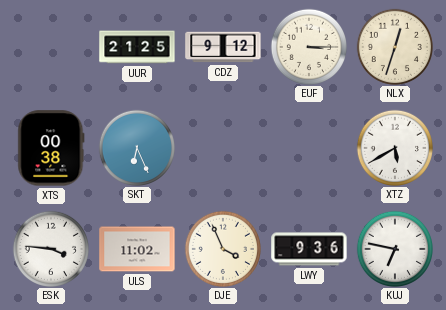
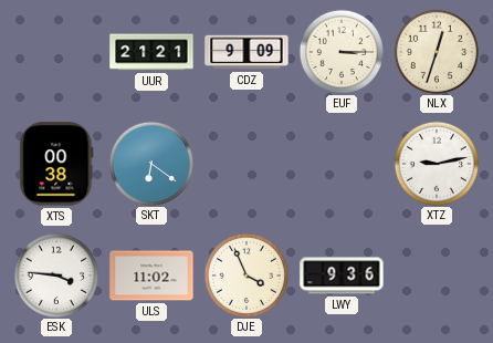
UUR: 21:25 -> 21:21 (151, 52)
CDZ: 9:12 -> 9:09 (246, 52)
SKT: 6:26 -> 6:21 (150, 163)
XTZ: 5:40 -> 9:13 (436, 163)
KUJ: 6:47 -> none (394, 248)
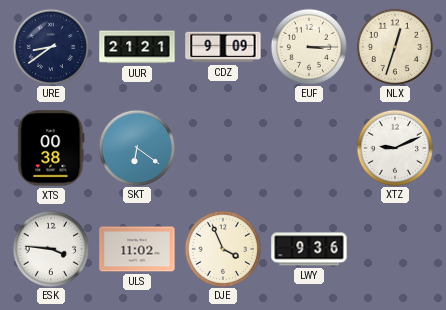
URE: none -> 8:39 (50, 46)
XTZ: 9:13 -> 9:11 (394, 147)
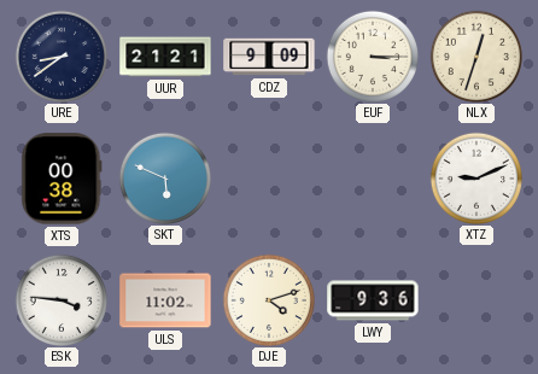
SKT: 6:21 -> 5:49 (164, 177)
DJE: 3:56 -> 4:12 (268, 299)
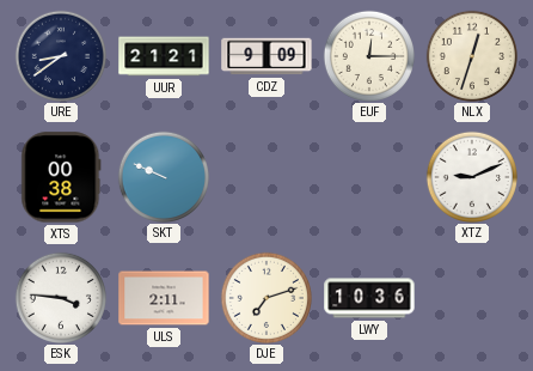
EUF: 3:15 -> 12:15 (368, 55)
SKT: 5:49 -> 9:49 (163, 176)
ULS: 11:02 -> 2:11 (164, 298)
DJE: 4:12 -> 7:12 (265, 297)
LWY: 9:36 -> 10:36 (369, 298)
